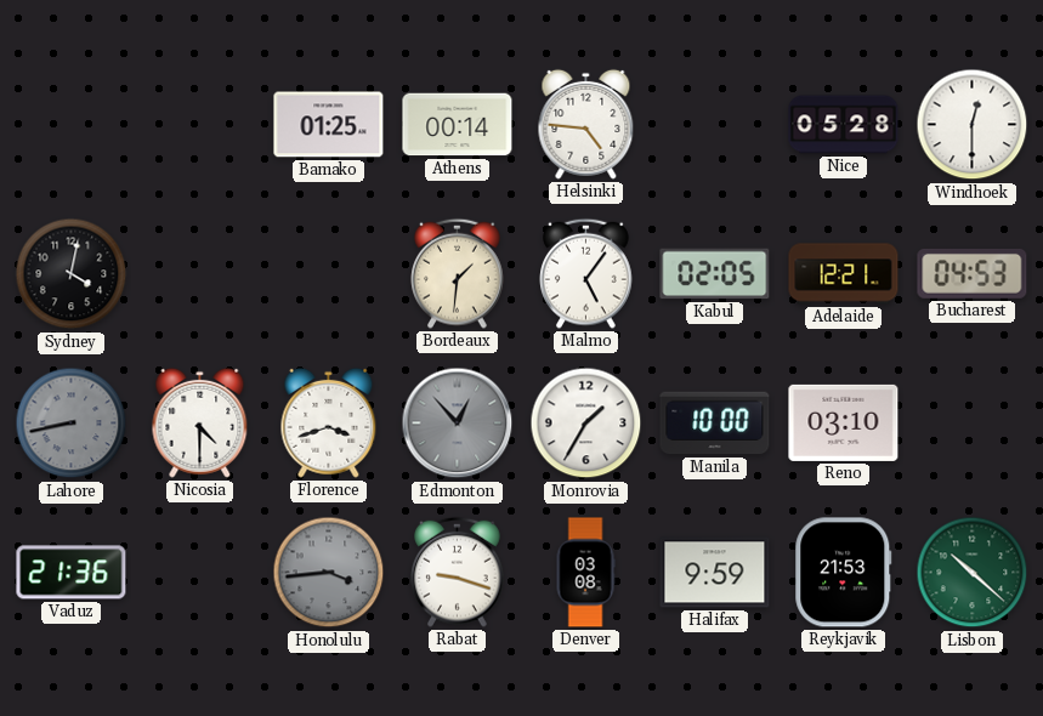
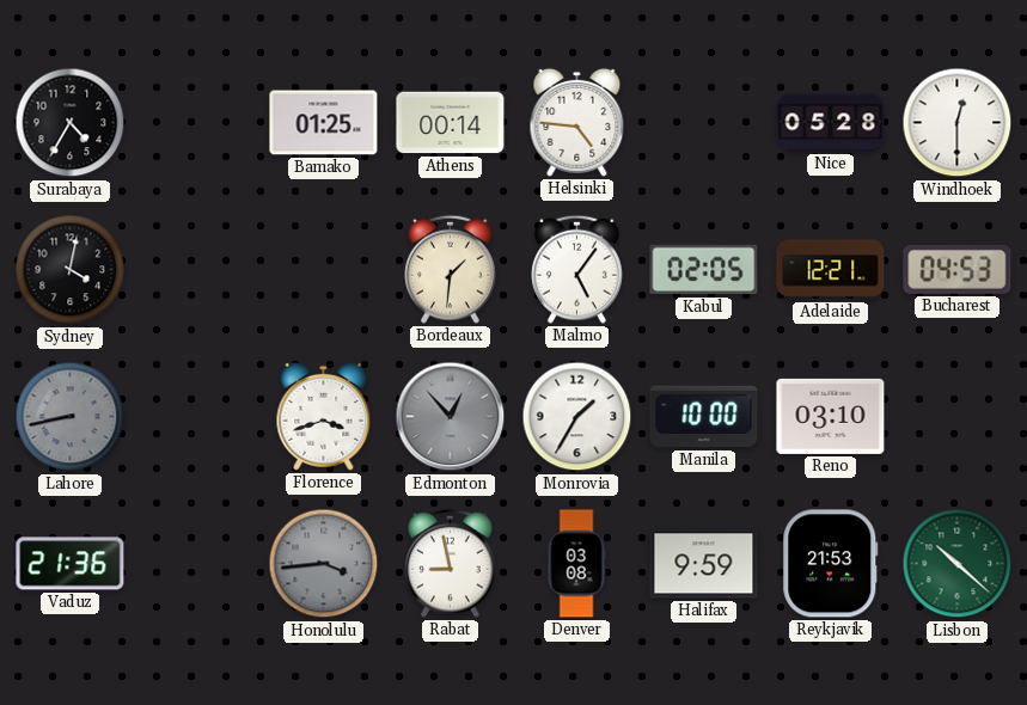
Surabaya: none -> 4:35 (71, 123)
Nicosia: 4:30 -> none (200, 422)
Rabat: 9:18 -> 8:58 (451, 563)
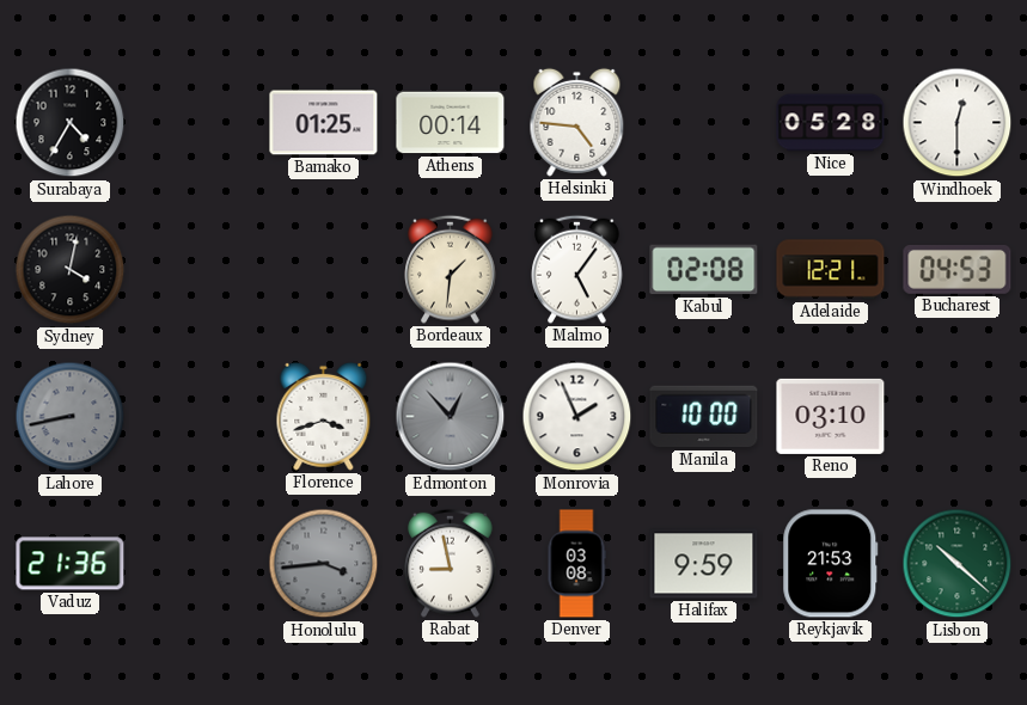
Kabul: 02:05 -> 02:08 (704, 270)
Monrovia: 1:35 -> 1:56 (577, 417)
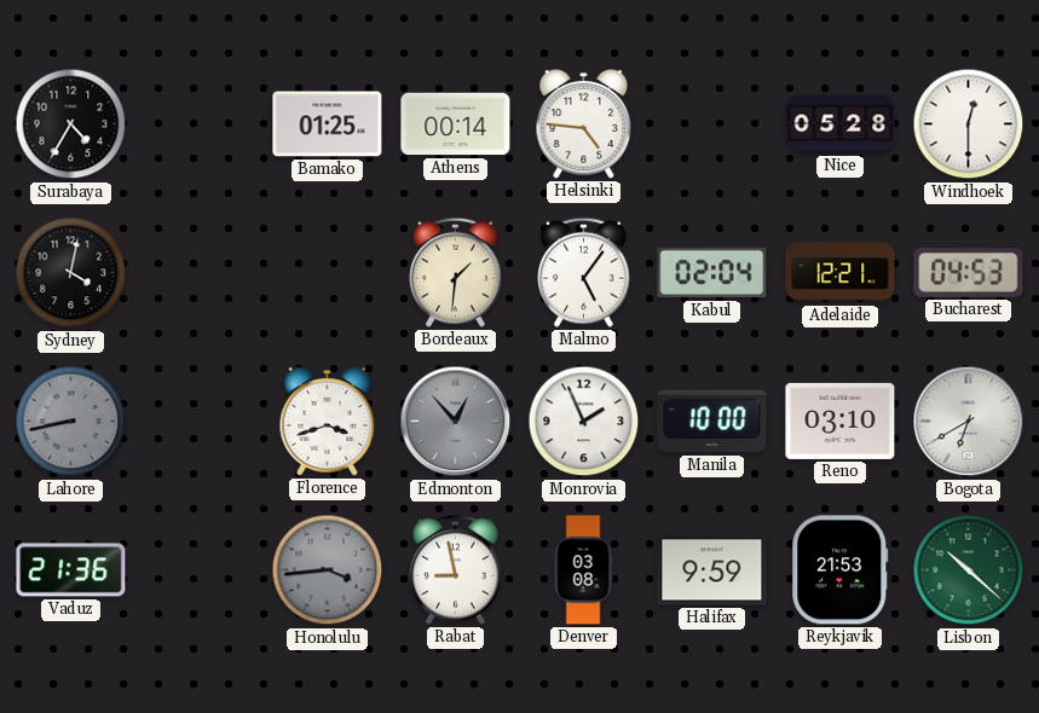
Kabul: 02:08 -> 02:04 (712, 273)
Bogota: none -> 6:40 (969, 422)
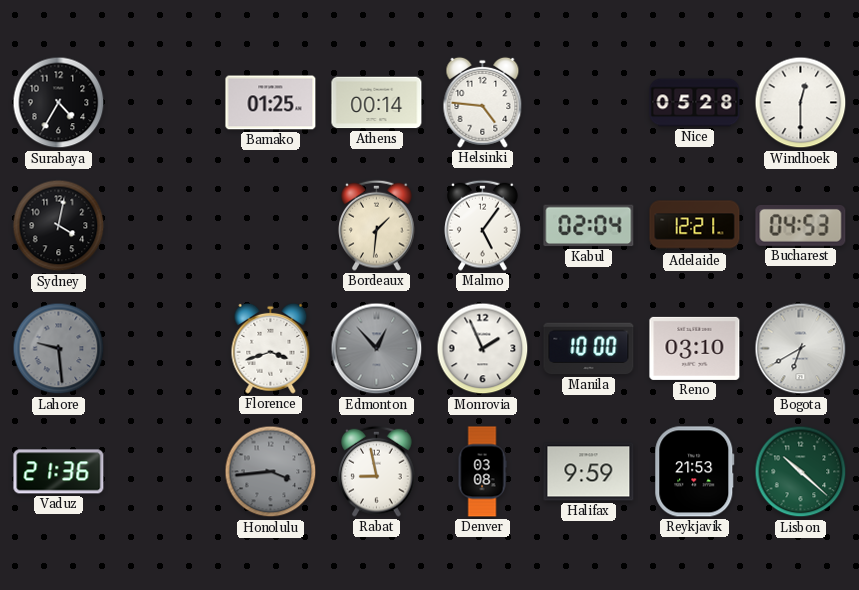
Lahore: 8:43 -> 9:29 (59, 349)
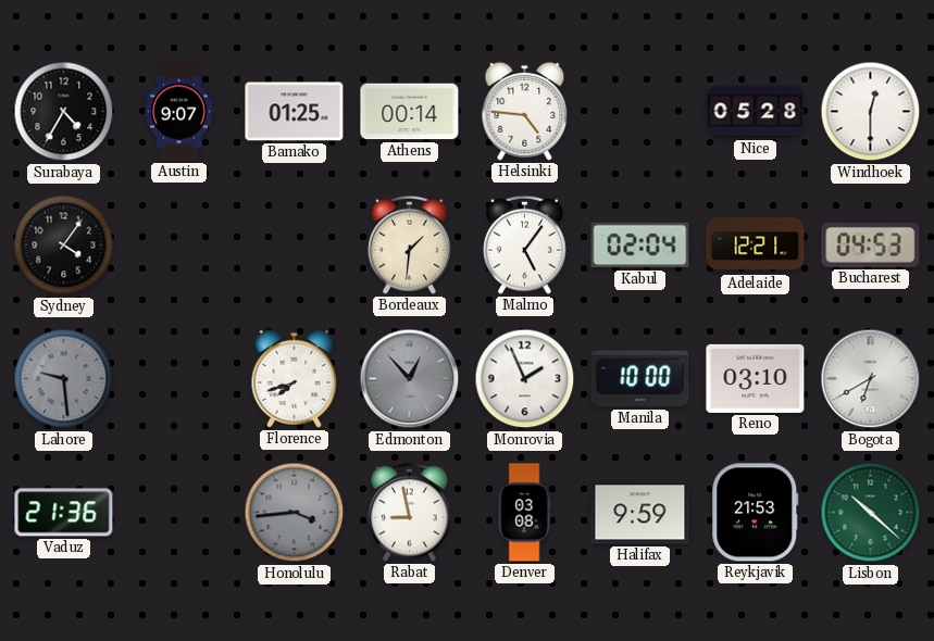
Austin: none -> 9:07 (179, 112)
Sydney: 4:02 -> 4:06 (64, 246)
Florence: 3:42 -> 7:42 (295, 378)
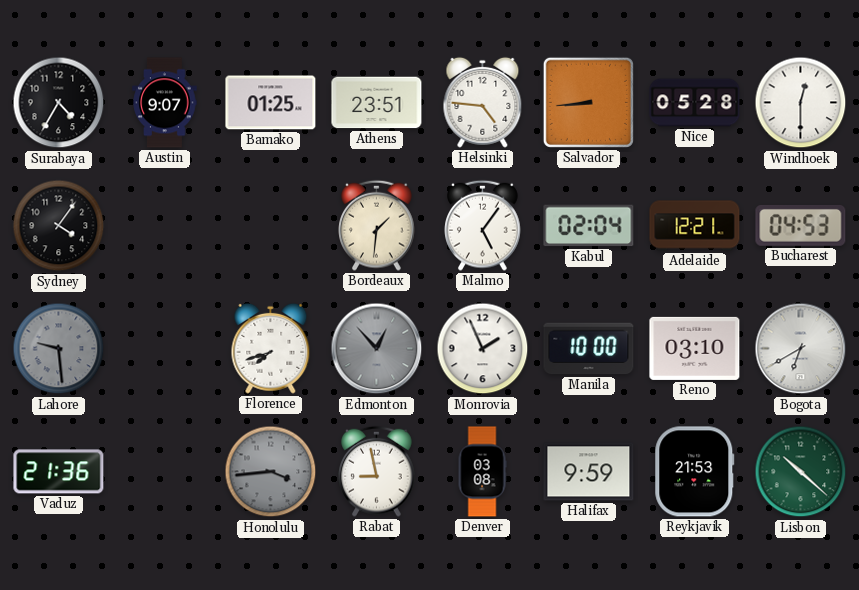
Athens: 00:14 -> 23:51 (377, 103)
Salvador: none -> 8:44 (588, 102)
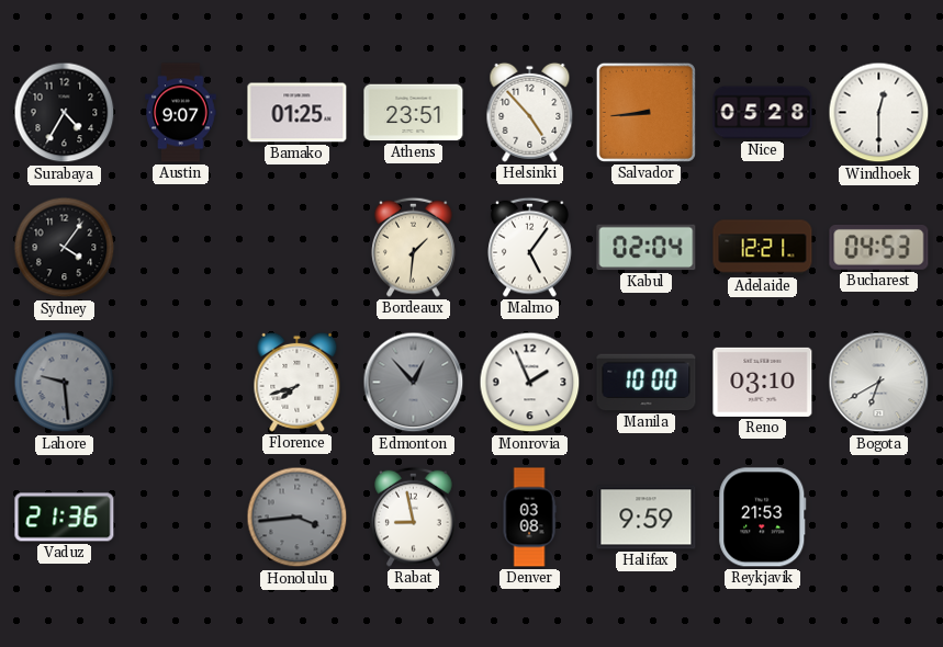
Helsinki: 4:46 -> 4:53 (530, 112)
Lisbon: 10:22 -> none (801, 472)
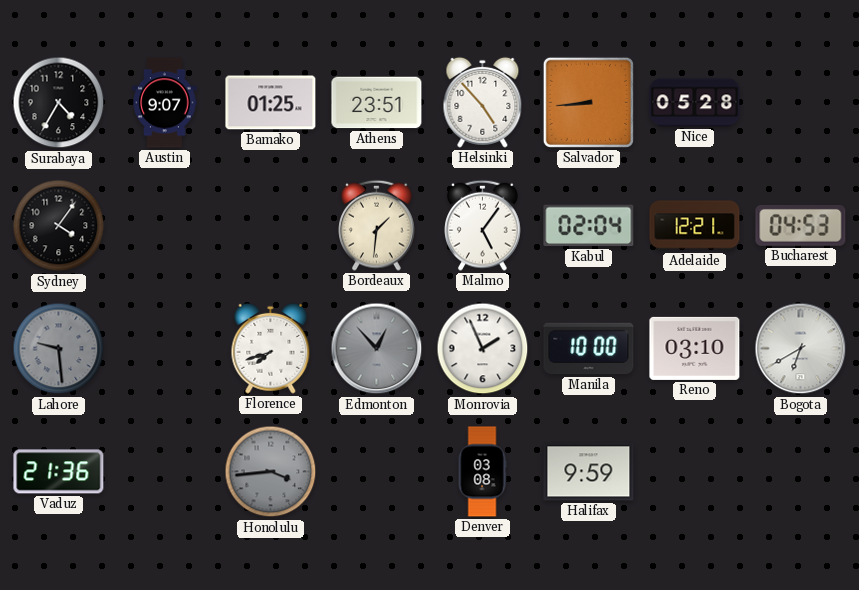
Windhoek: 12:30 -> none (879, 113)
Rabat: 8:58 -> none (414, 517)
Reykjavik: 21:53 -> none (763, 518)
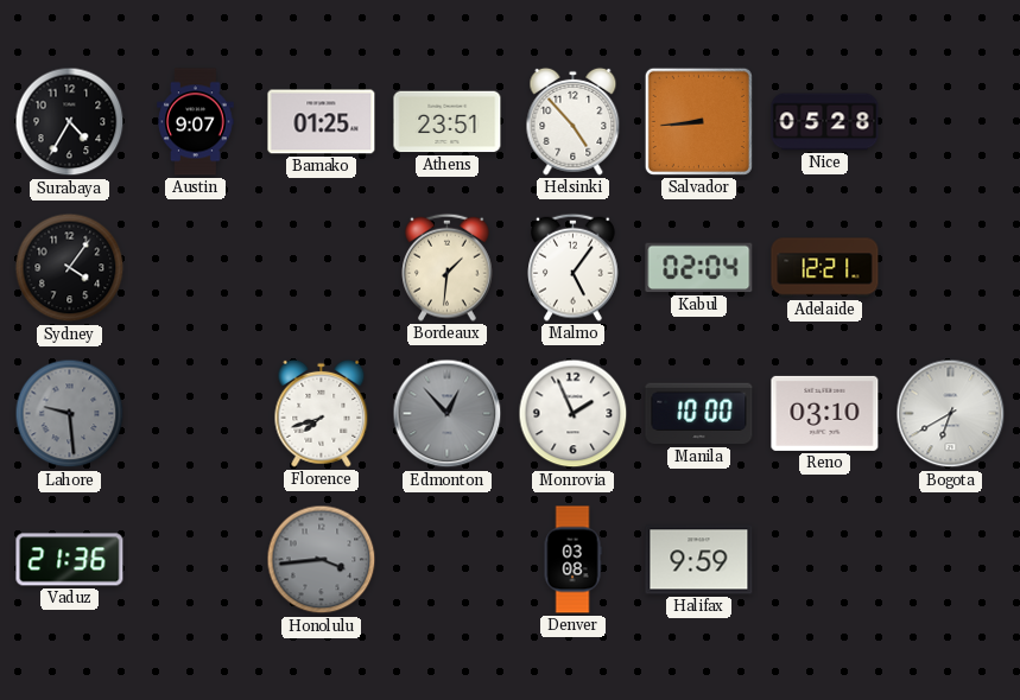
Bucharest: 04:53 -> none (801, 225)
